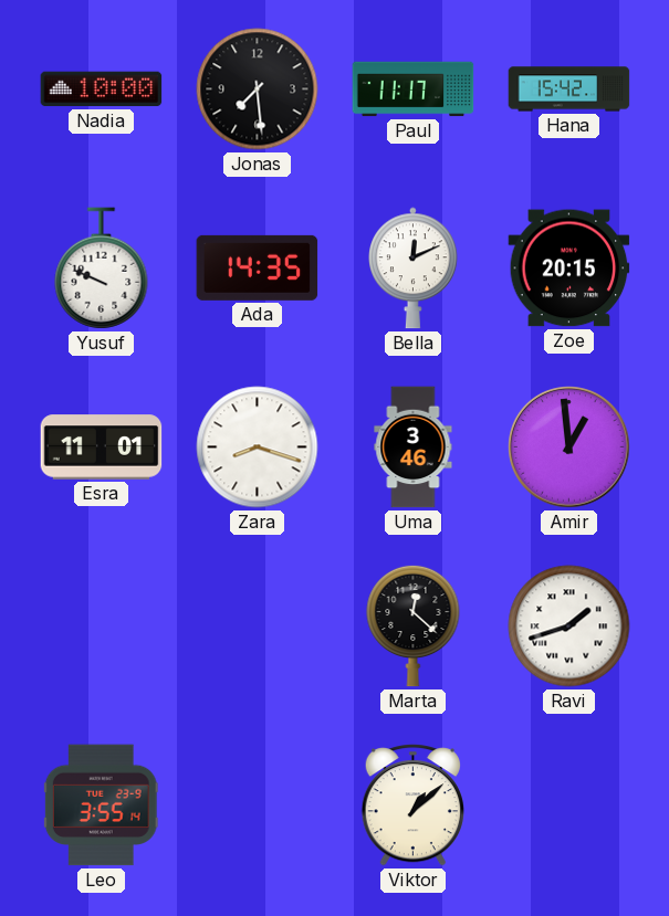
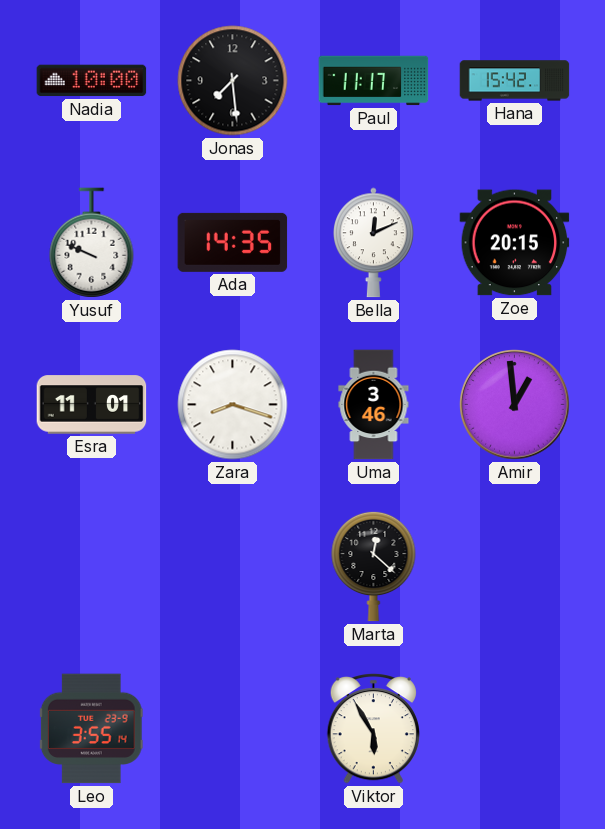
Ravi: 1:42 -> none (569, 627)
Viktor: 1:08 -> 5:55 (373, 729)
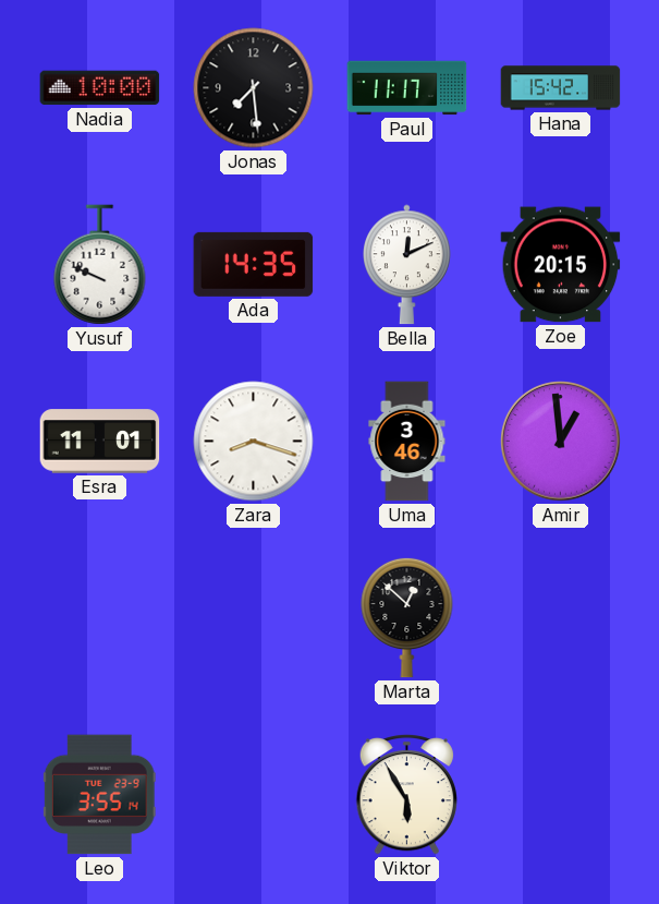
Marta: 12:22 -> 12:52 (407, 617)
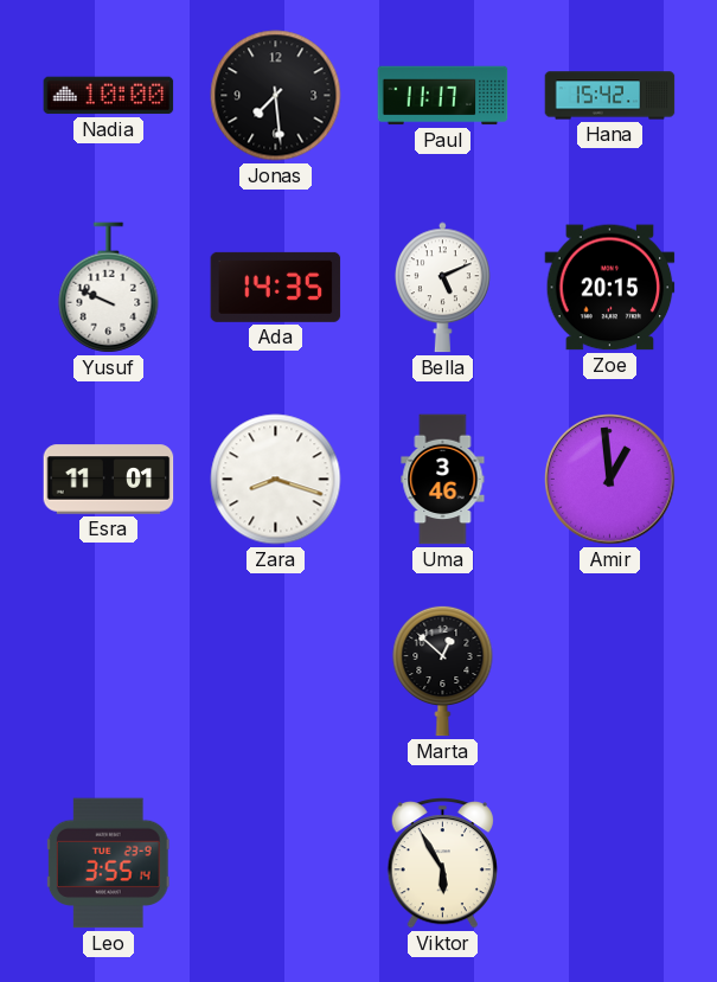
Bella: 12:11 -> 5:11 (443, 288)
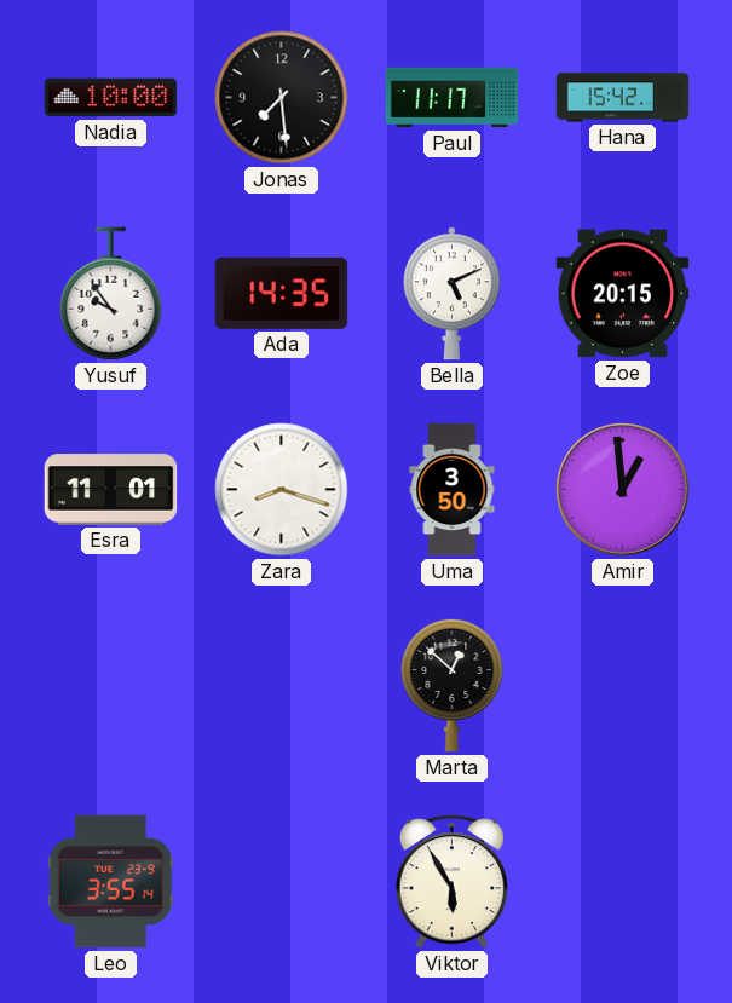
Yusuf: 9:49 -> 9:54 (111, 294)
Uma: 3:46 -> 3:50 (453, 490)
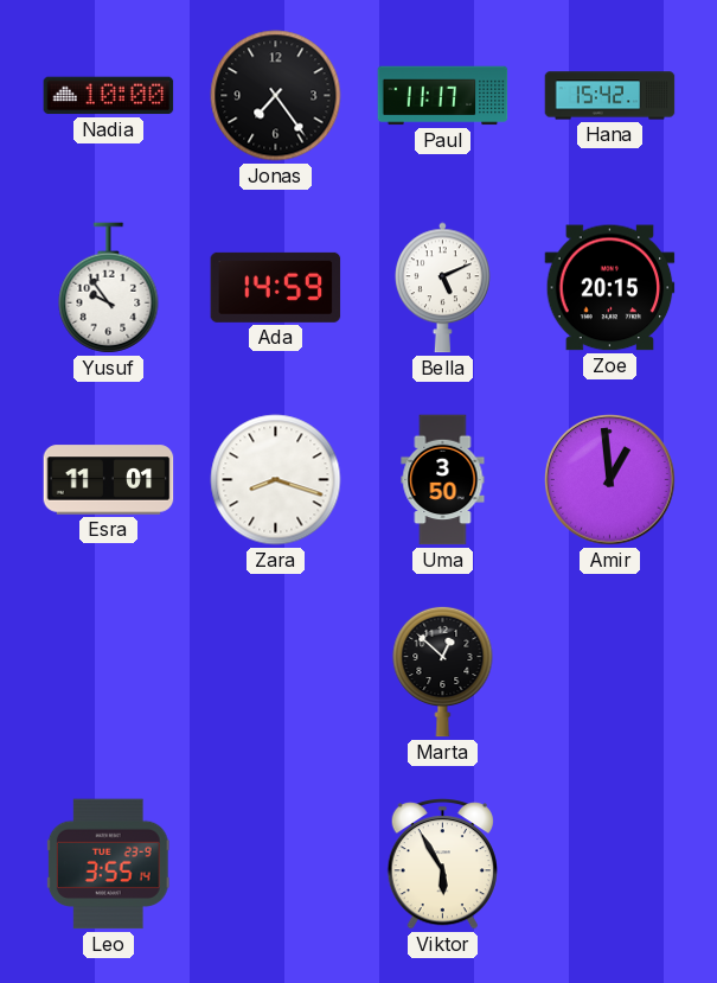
Jonas: 7:29 -> 7:24 (276, 96)
Ada: 14:35 -> 14:59 (276, 287)
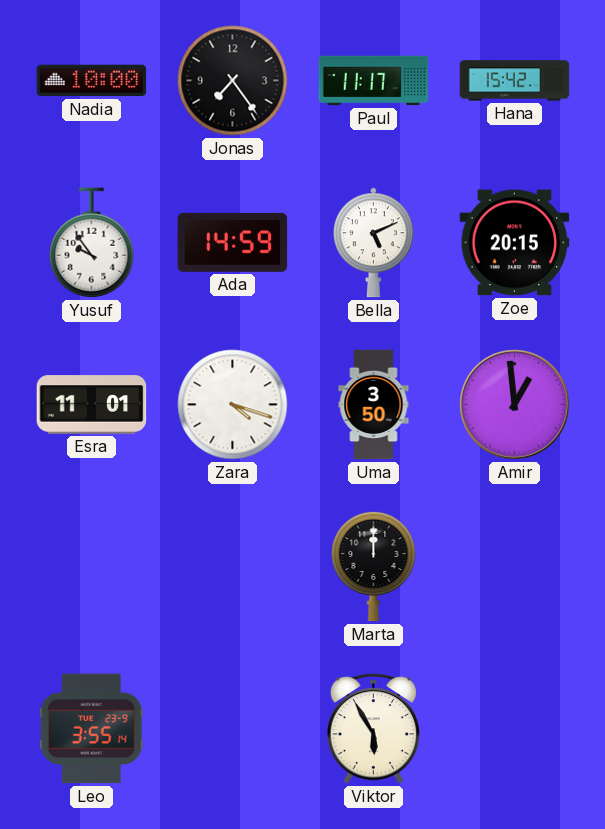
Zara: 8:18 -> 4:18 (233, 405)
Marta: 12:52 -> 12:00 (374, 566)
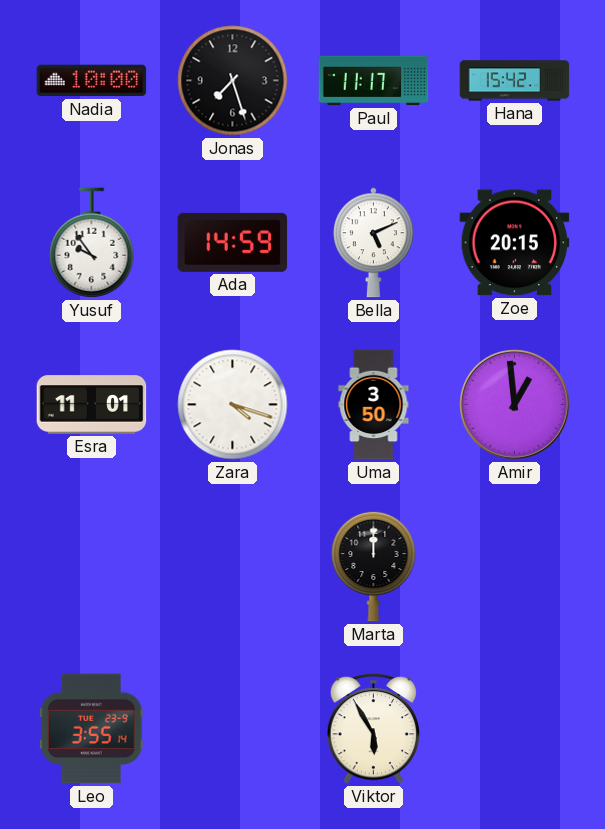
Jonas: 7:24 -> 7:27 (233, 81)
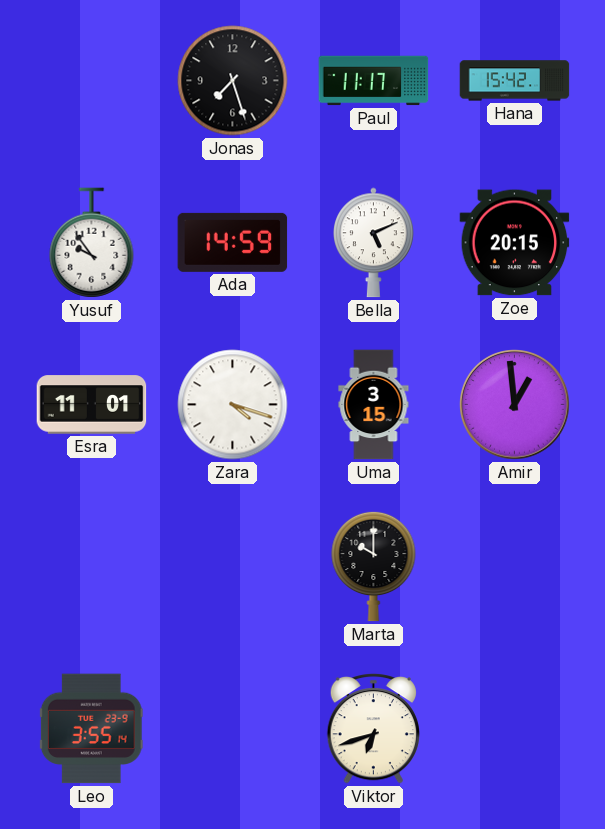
Nadia: 10:00 -> none (92, 81)
Uma: 3:50 -> 3:15 (374, 405)
Marta: 12:00 -> 10:00 (374, 566)
Viktor: 5:55 -> 6:42 (373, 729)
